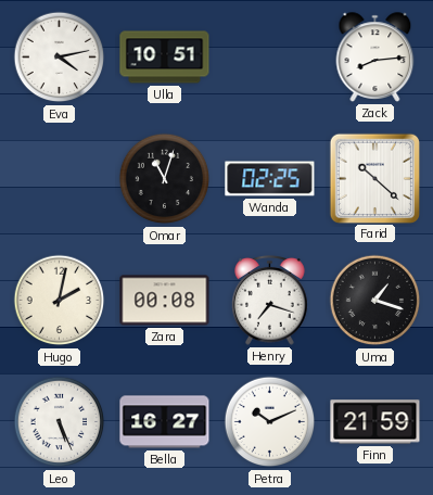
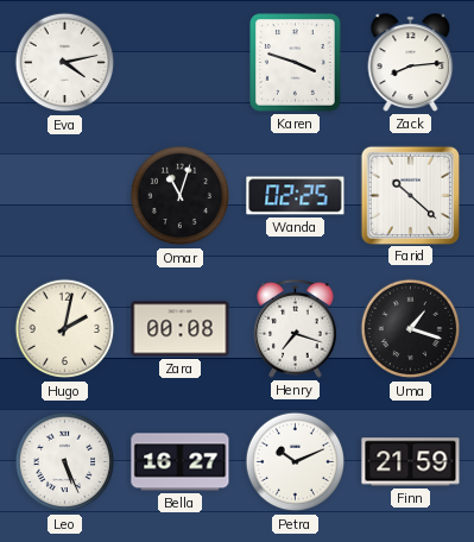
Ulla: 10:51 -> none (165, 58)
Karen: none -> 3:48 (296, 63)
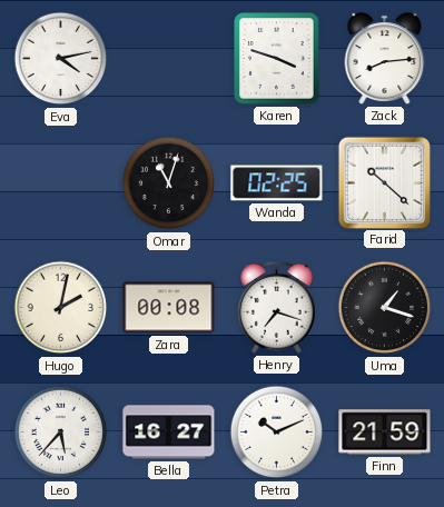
Leo: 5:26 -> 5:37 (61, 433)
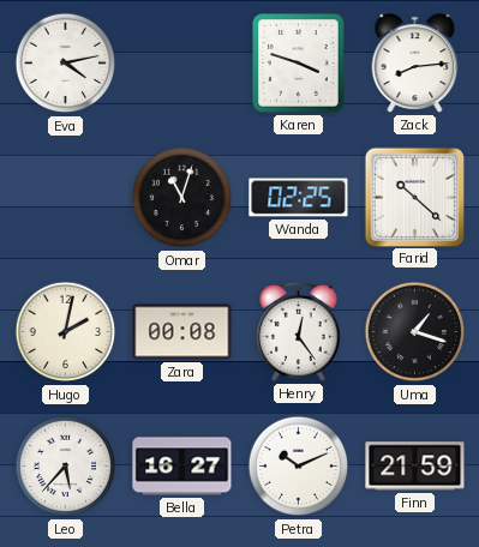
Henry: 7:18 -> 12:24 (299, 332)
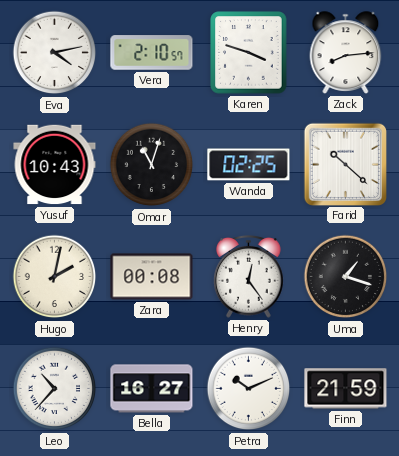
Vera: none -> 2:10 (152, 53)
Yusuf: none -> 10:43 (55, 165)
Leo: 5:37 -> 10:37 (55, 389)
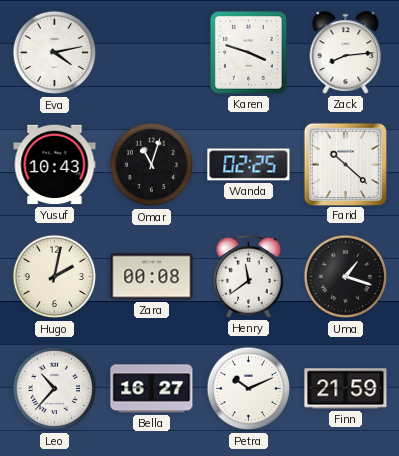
Vera: 2:10 -> none (152, 53)
Henry: 12:24 -> 11:39 (249, 277)
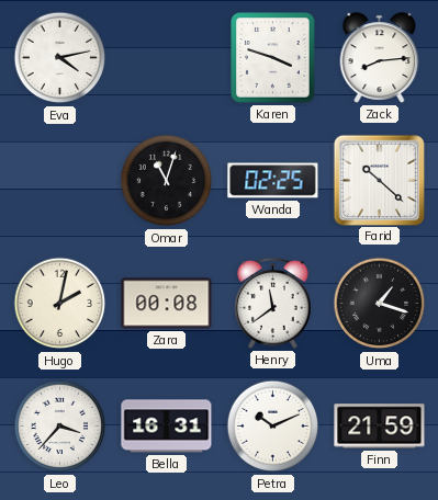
Yusuf: 10:43 -> none (55, 165)
Leo: 10:37 -> 3:37 (60, 427)
Bella: 16:27 -> 16:31 (167, 427)
